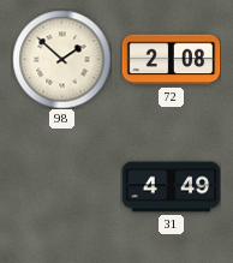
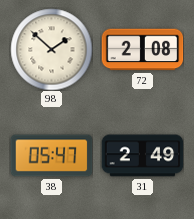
38: none -> 05:47 (51, 156)
31: 4:49 -> 2:49 (142, 156)
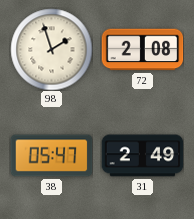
98: 1:52 -> 1:57 (51, 49)
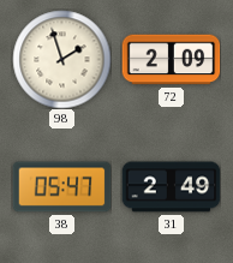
72: 2:08 -> 2:09 (171, 60)
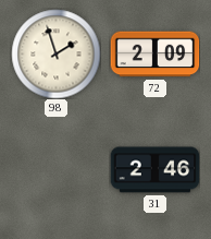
38: 05:47 -> none (61, 187)
31: 2:49 -> 2:46 (154, 170)
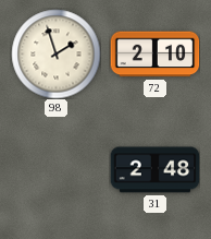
72: 2:09 -> 2:10 (154, 55)
31: 2:46 -> 2:48 (154, 170)
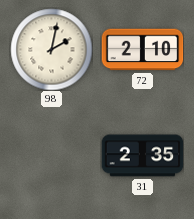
98: 1:57 -> 2:02 (51, 49)
31: 2:48 -> 2:35 (142, 156)
